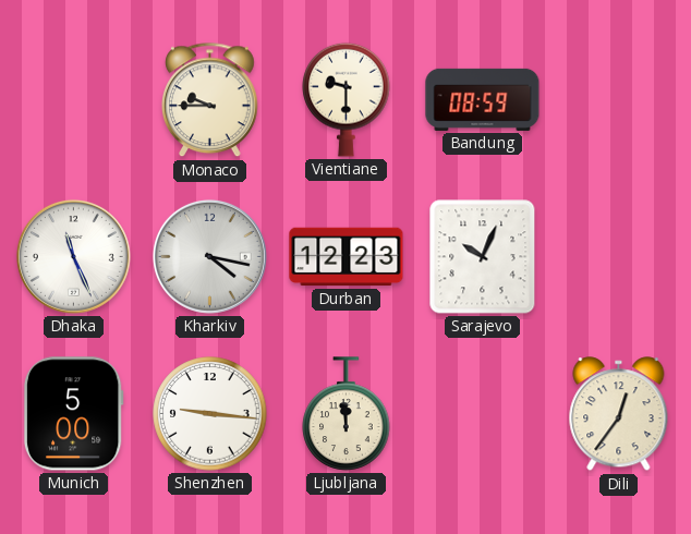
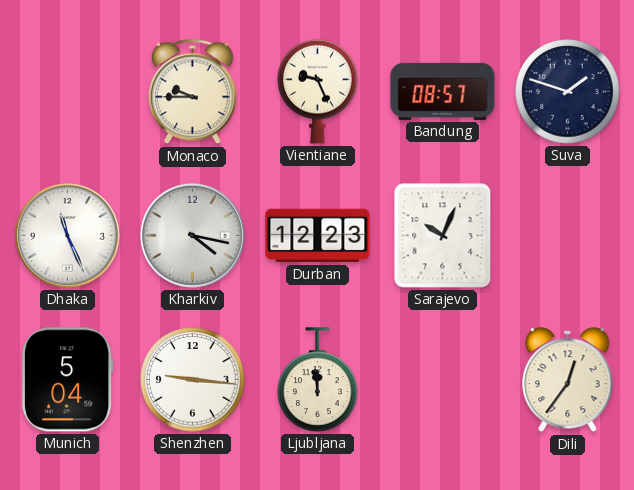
Vientiane: 9:30 -> 9:26 (318, 91)
Bandung: 08:59 -> 08:57 (443, 91)
Suva: none -> 1:48 (568, 92)
Munich: 5:00 -> 5:04 (67, 380)
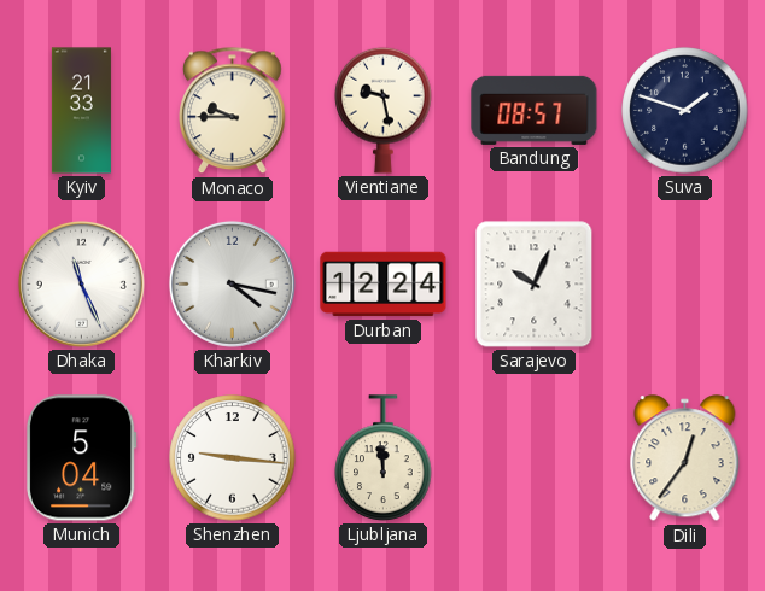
Kyiv: none -> 21:33 (81, 111)
Vientiane: 9:26 -> 9:28 (384, 110)
Durban: 12:23 -> 12:24 (384, 285)
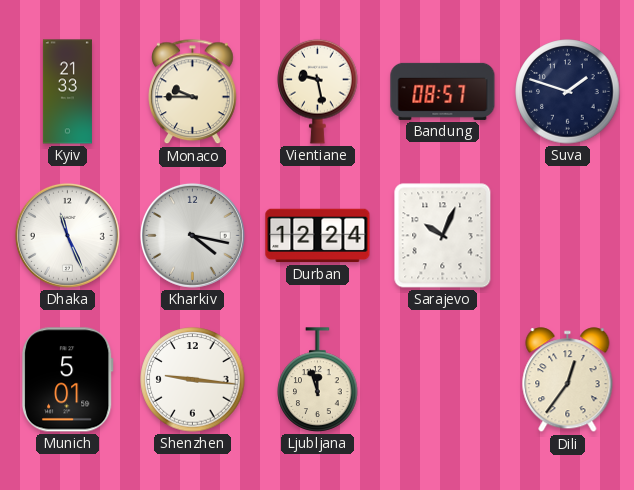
Munich: 5:04 -> 5:01 (67, 380)
Ljubljana: 11:59 -> 11:57 (318, 380)
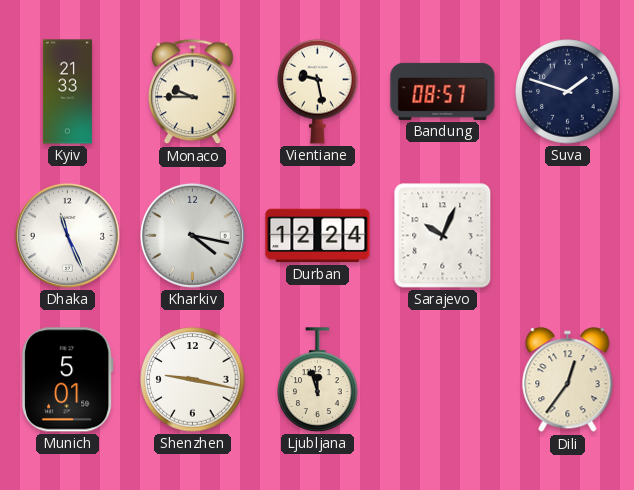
Shenzhen: 9:16 -> 9:17 (193, 380)
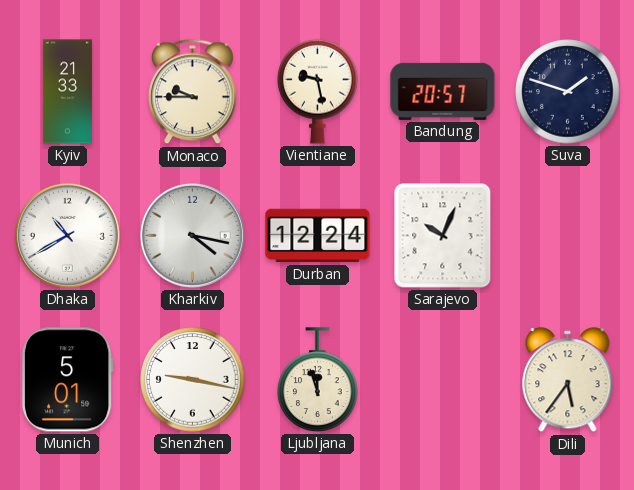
Bandung: 08:57 -> 20:57 (443, 91)
Dhaka: 11:26 -> 10:40 (67, 235)
Dili: 12:36 -> 5:36 (568, 380)
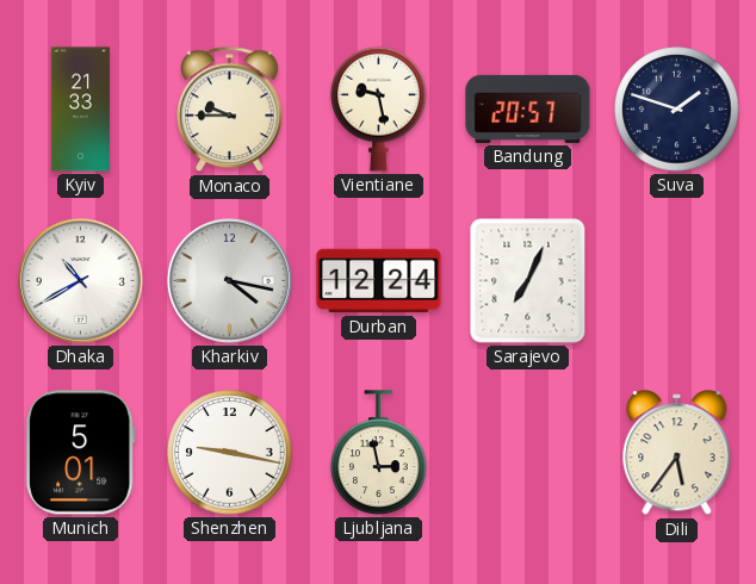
Sarajevo: 10:04 -> 7:04 (528, 281)
Ljubljana: 11:57 -> 2:58 (379, 453)
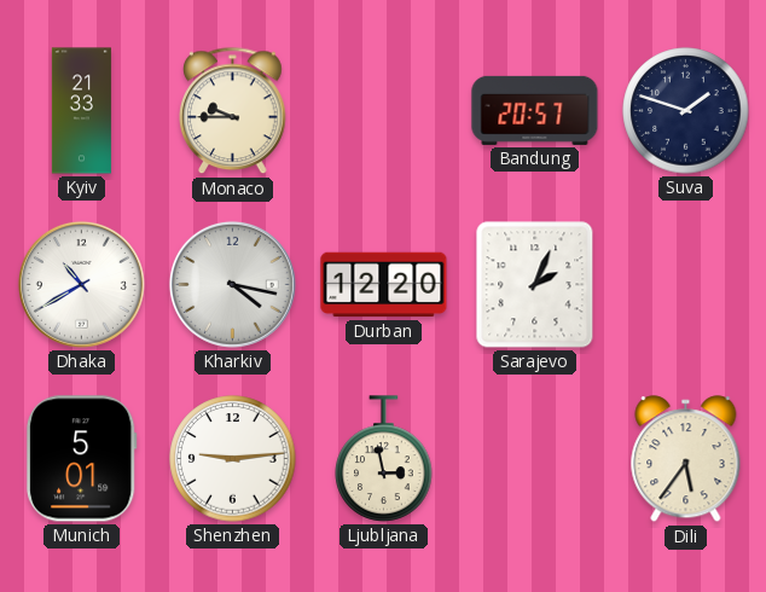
Vientiane: 9:28 -> none (379, 108)
Durban: 12:24 -> 12:20 (384, 285)
Sarajevo: 7:04 -> 2:04 (535, 285)
Shenzhen: 9:17 -> 9:14 (233, 459)
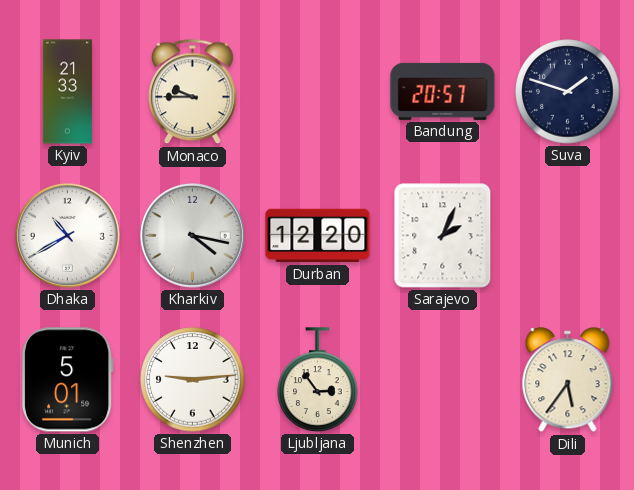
Ljubljana: 2:58 -> 2:54 (318, 380)
